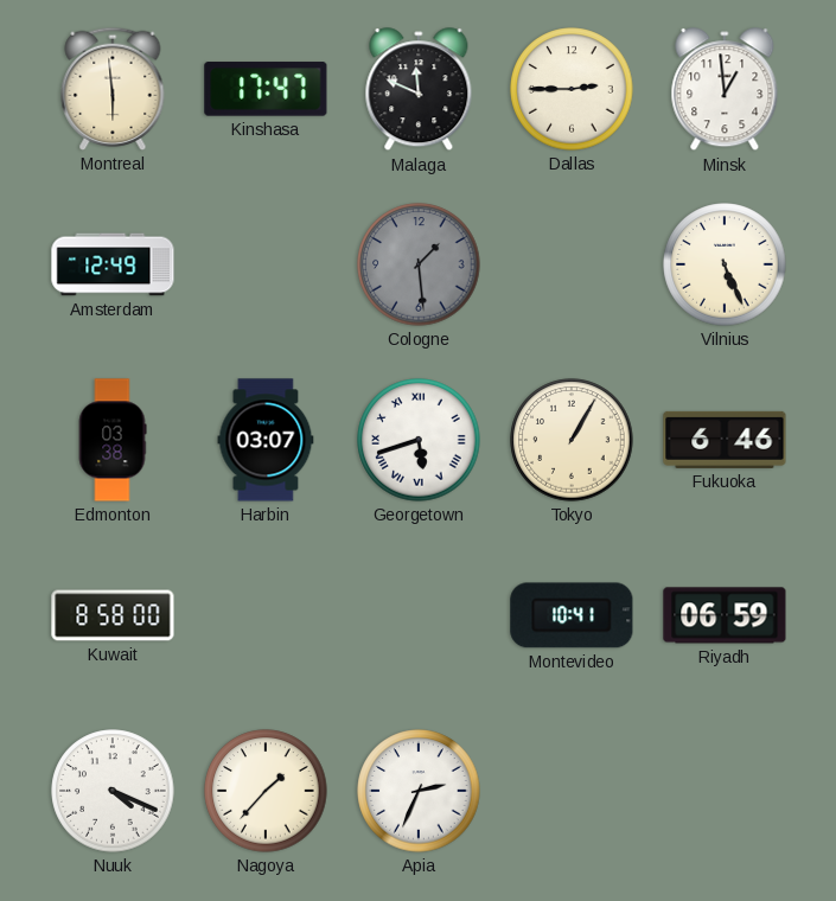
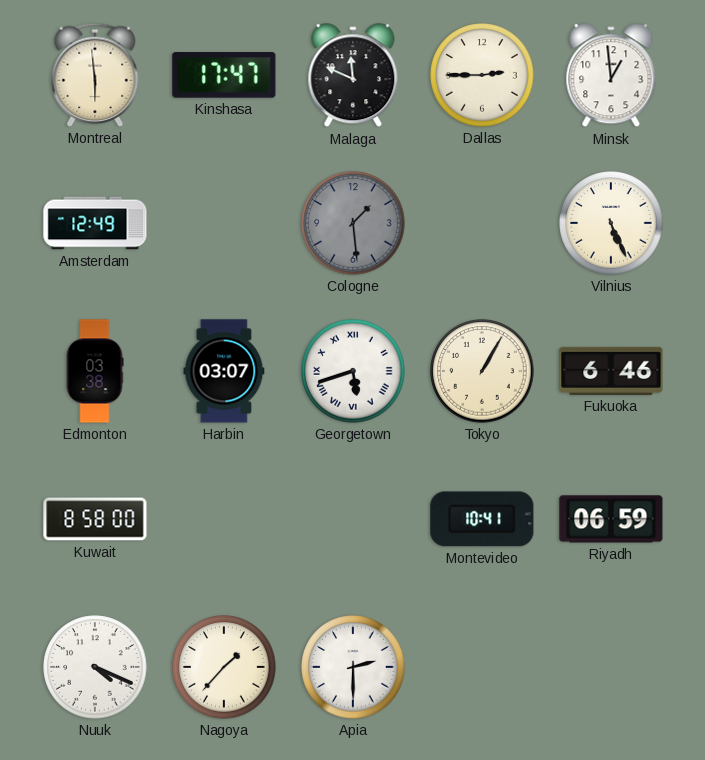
Apia: 2:34 -> 2:30 (353, 667)
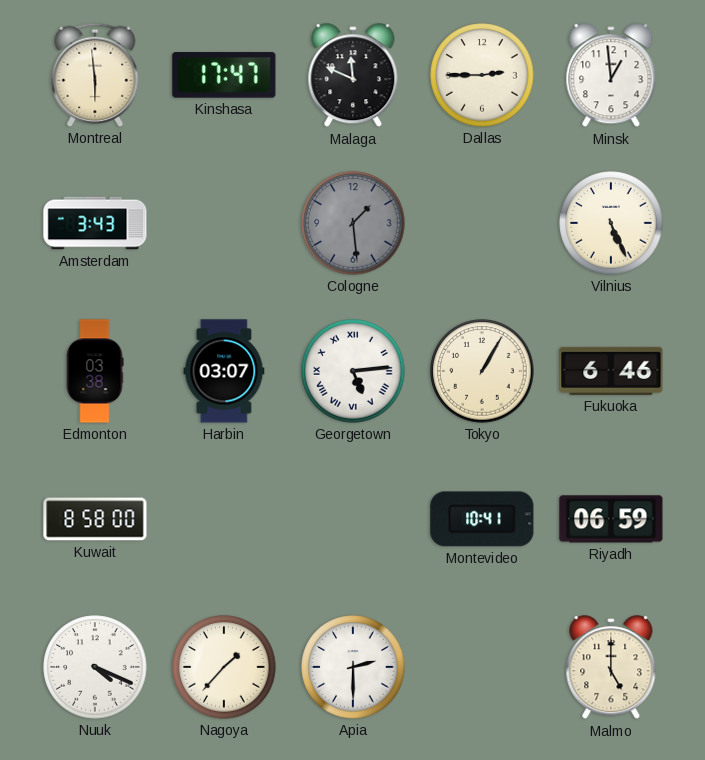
Amsterdam: 12:49 -> 3:43 (95, 223)
Georgetown: 5:42 -> 5:14 (353, 371)
Malmo: none -> 5:00 (611, 668)
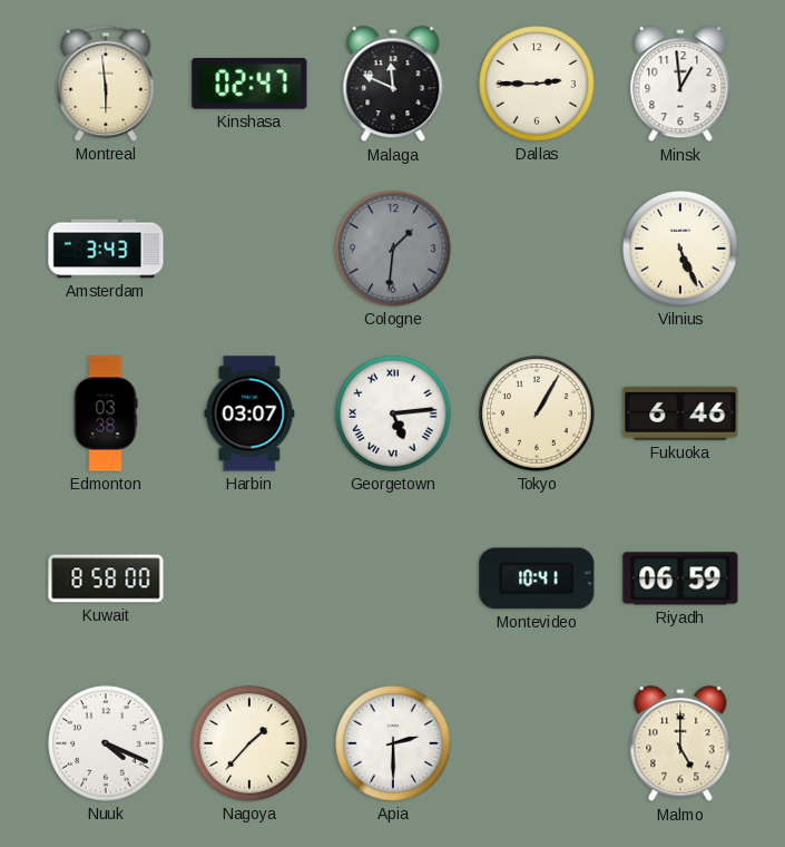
Kinshasa: 17:47 -> 02:47 (249, 84)
Cologne: 1:29 -> 1:31 (393, 249)
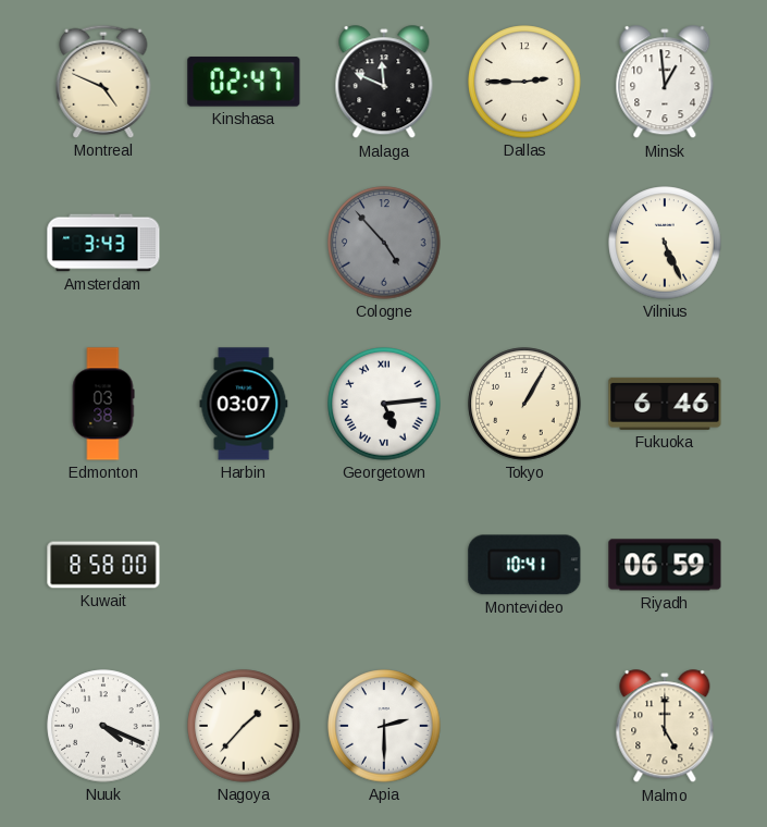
Montreal: 5:59 -> 4:49 (103, 82)
Cologne: 1:31 -> 4:53 (384, 243)
